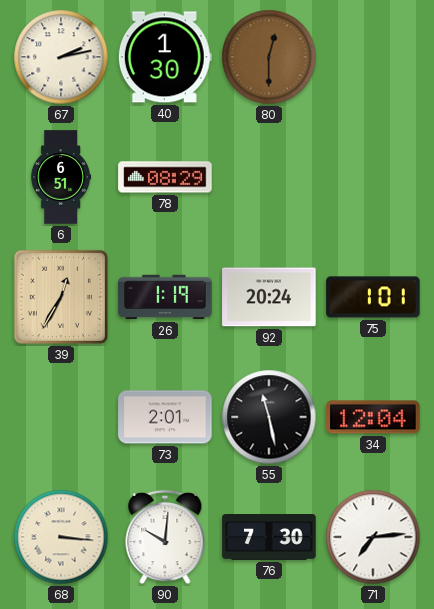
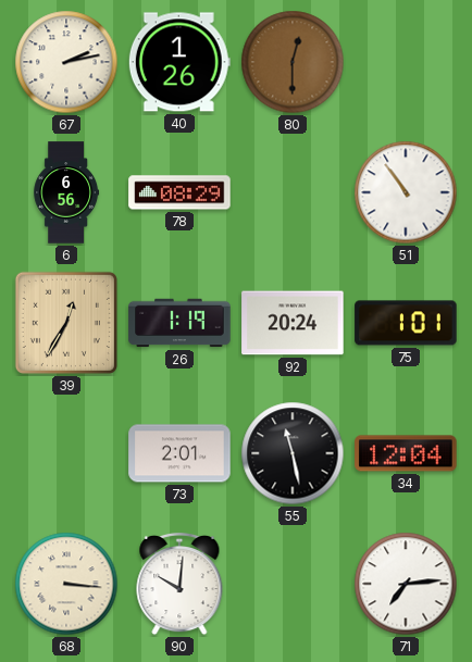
40: 1:30 -> 1:26 (179, 62)
6: 6:51 -> 6:56 (66, 192)
51: none -> 10:54 (406, 192)
76: 7:30 -> none (269, 538)
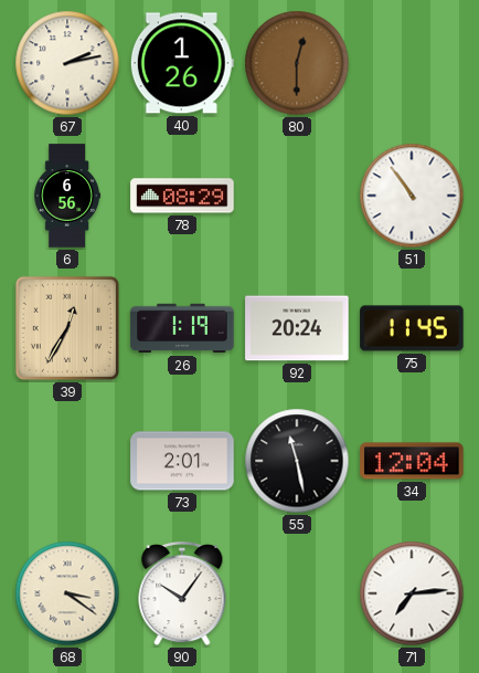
75: 1:01 -> 11:45 (412, 328)
68: 3:16 -> 3:21 (67, 593)
90: 10:01 -> 10:06 (182, 593)
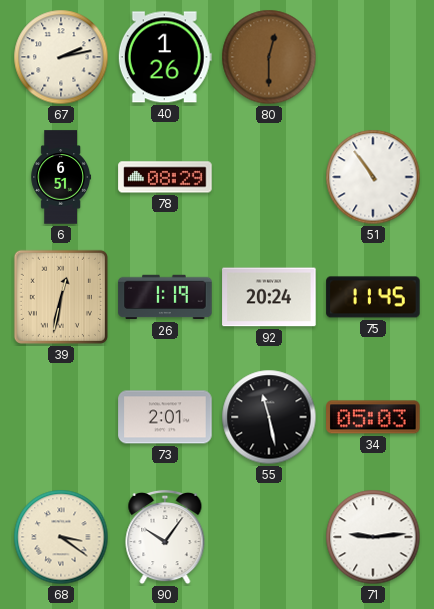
6: 6:56 -> 6:51 (61, 177)
39: 12:35 -> 12:32 (61, 297)
34: 12:04 -> 05:03 (373, 417)
71: 7:14 -> 9:14 (373, 537)
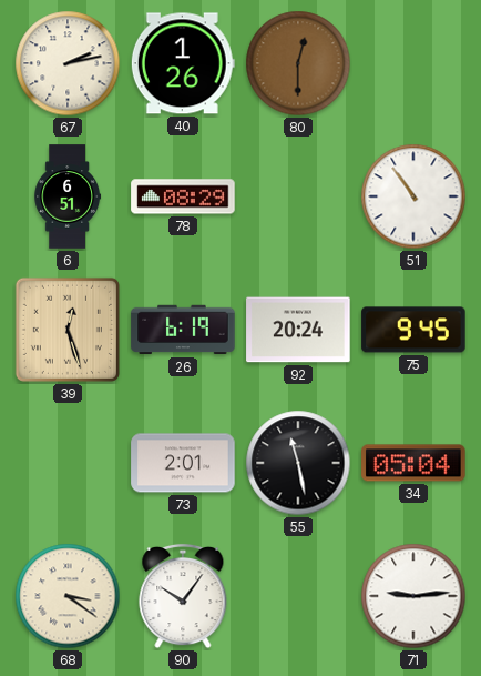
39: 12:32 -> 12:27 (68, 330)
26: 1:19 -> 6:19 (183, 330)
75: 11:45 -> 9:45 (413, 330)
34: 05:03 -> 05:04 (413, 463)
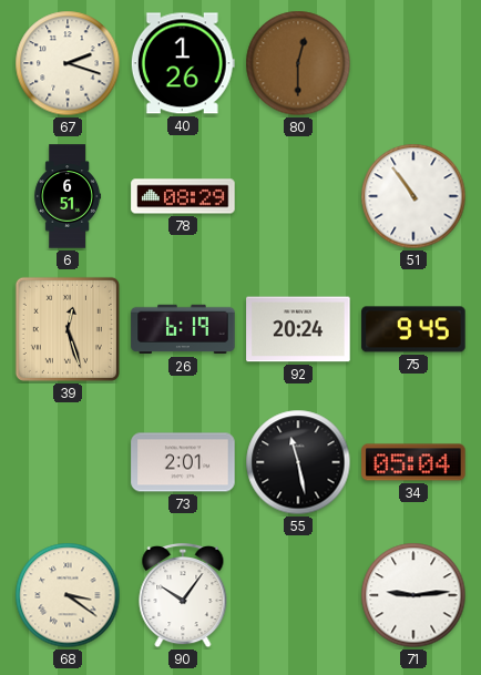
67: 2:13 -> 2:18 (68, 63)
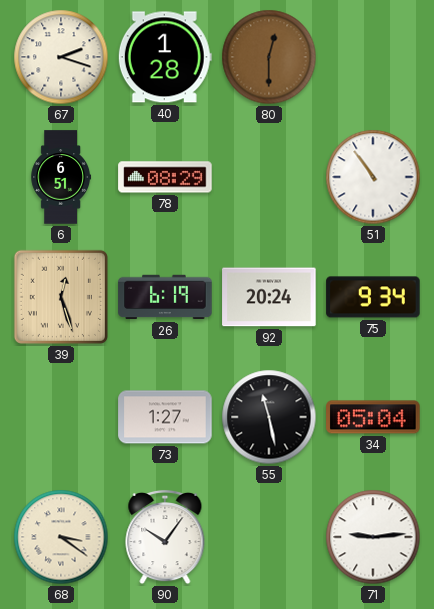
40: 1:26 -> 1:28 (165, 57)
75: 9:45 -> 9:34 (373, 297)
73: 2:01 -> 1:27 (165, 417)
